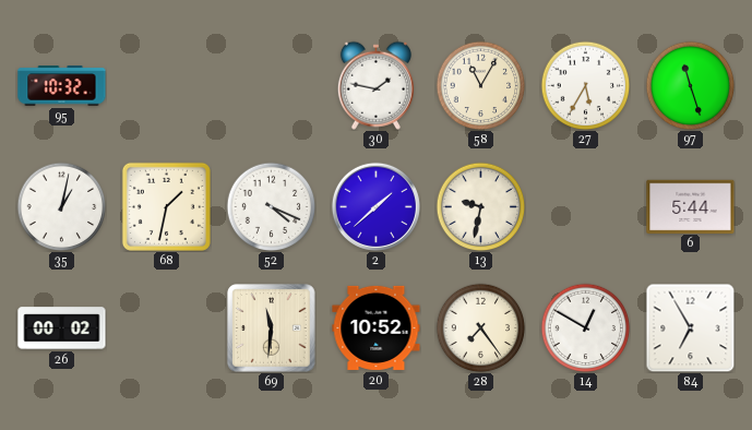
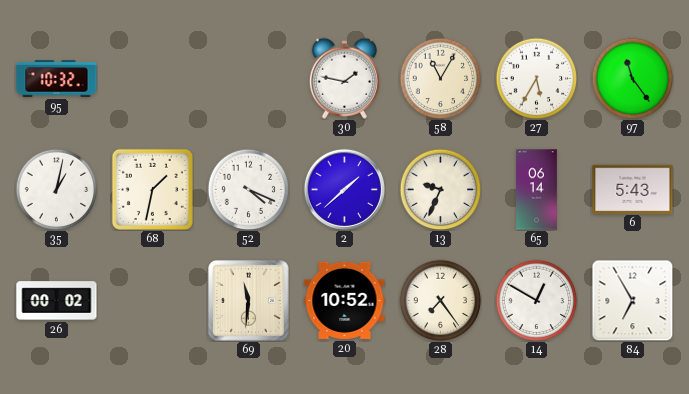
97: 11:27 -> 11:24 (632, 78)
13: 9:32 -> 9:34 (440, 189)
65: none -> 06:14 (537, 190)
6: 5:44 -> 5:43 (633, 189)
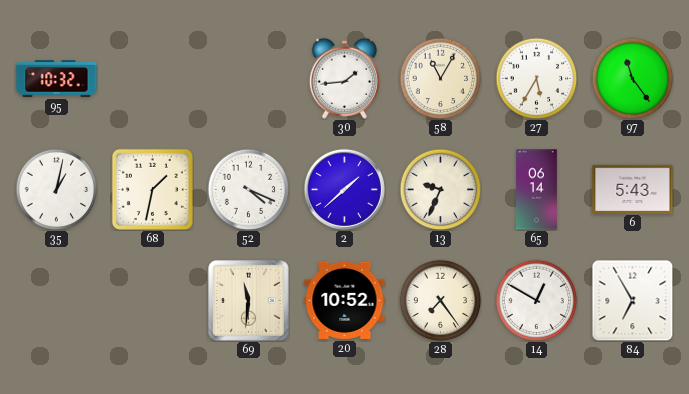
30: 1:47 -> 1:44 (344, 78)
26: 00:02 -> none (57, 301)
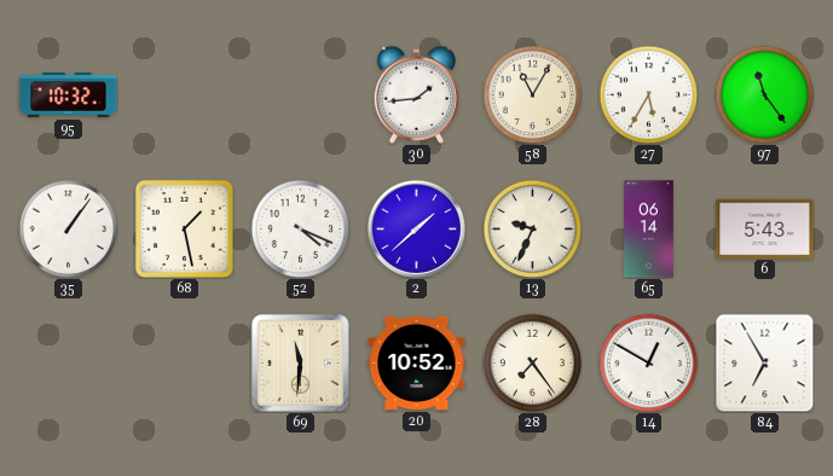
35: 1:02 -> 1:06 (68, 228)
68: 1:32 -> 1:28 (184, 228)
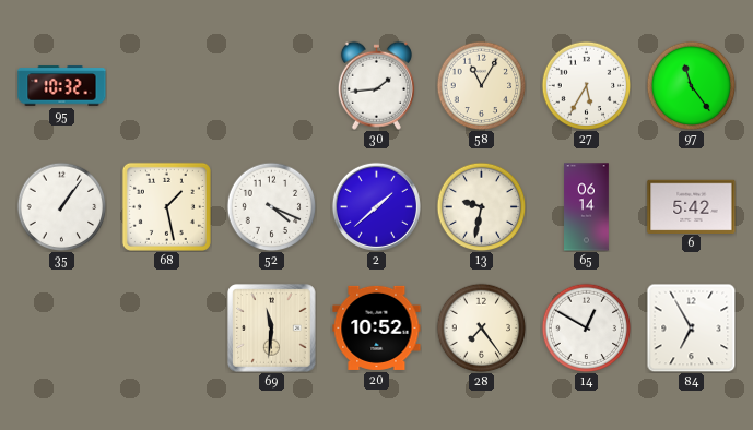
13: 9:34 -> 9:32 (481, 206)
6: 5:43 -> 5:42 (692, 206)
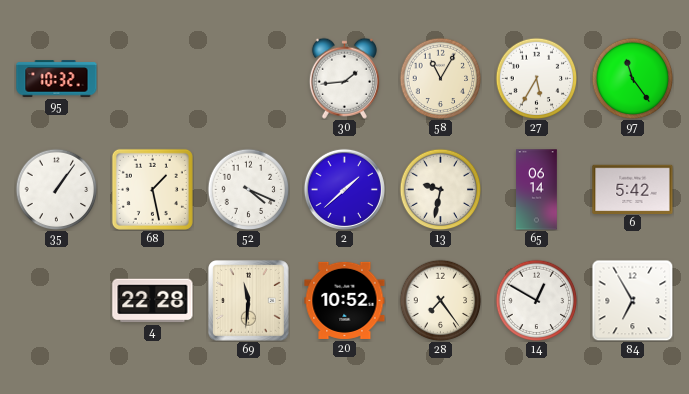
4: none -> 22:28 (153, 301)
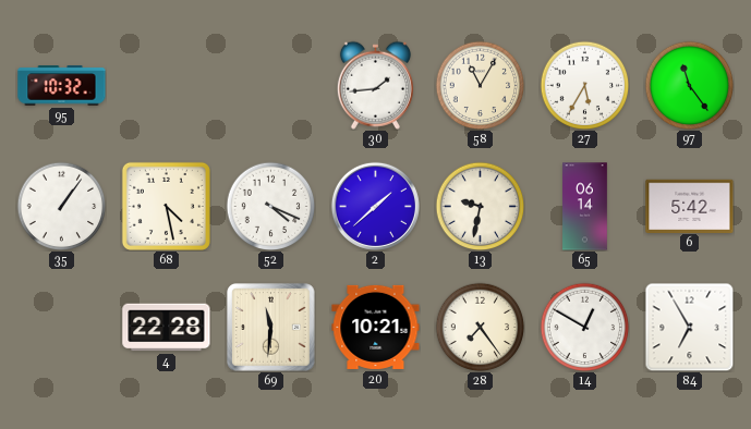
68: 1:28 -> 4:28 (166, 206)
20: 10:52 -> 10:21 (376, 327)
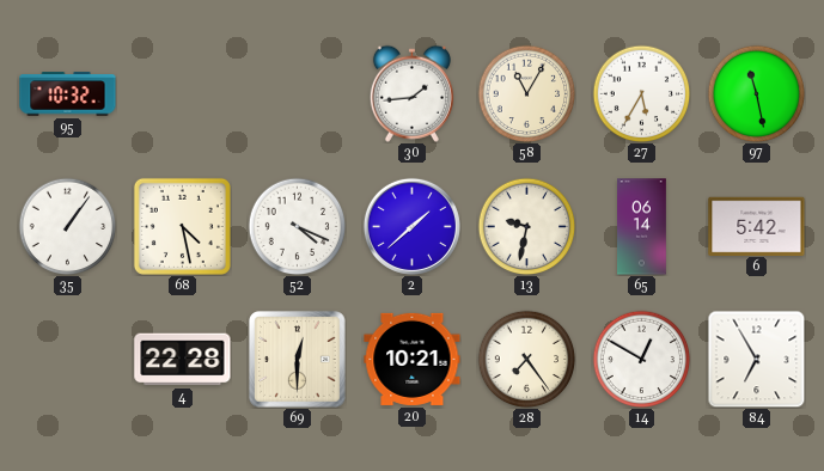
97: 11:24 -> 11:28 (756, 93)
69: 11:31 -> 12:30 (298, 360)
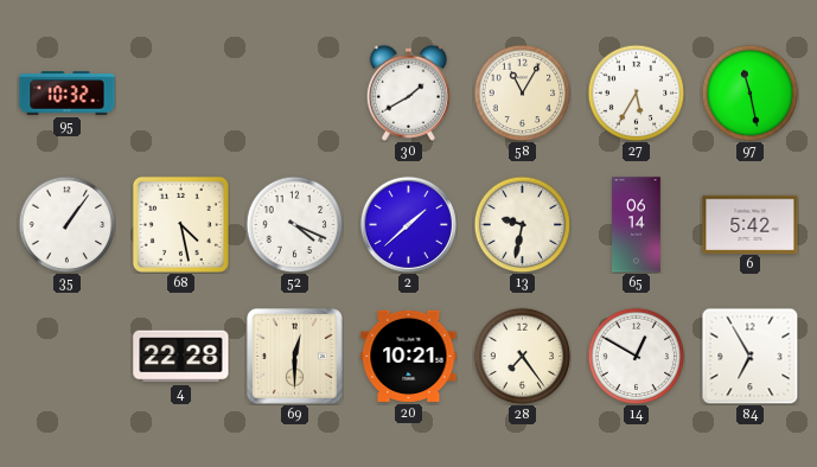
30: 1:44 -> 1:40 (408, 92)
